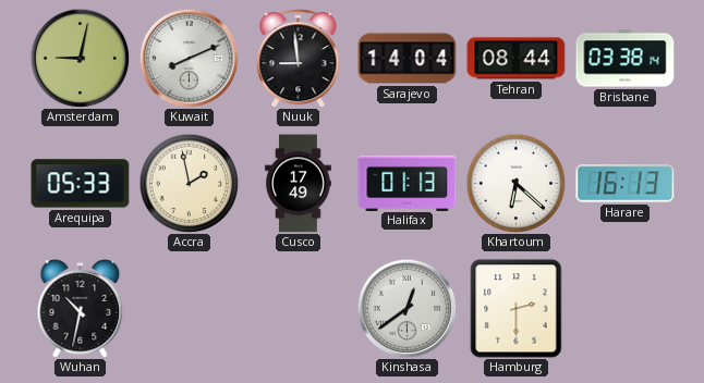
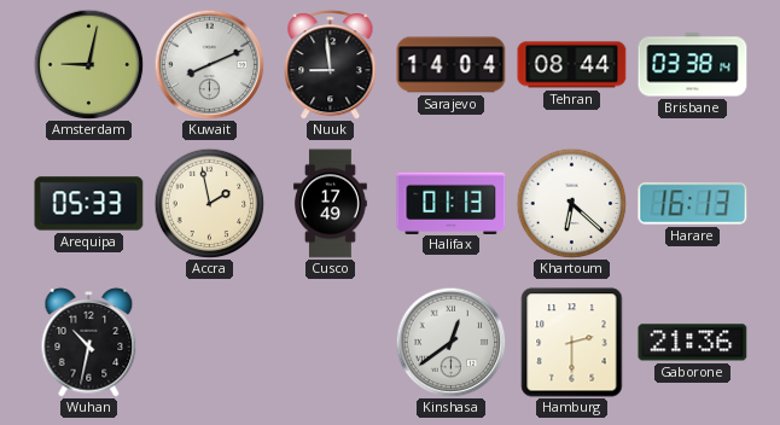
Gaborone: none -> 21:36 (693, 343)
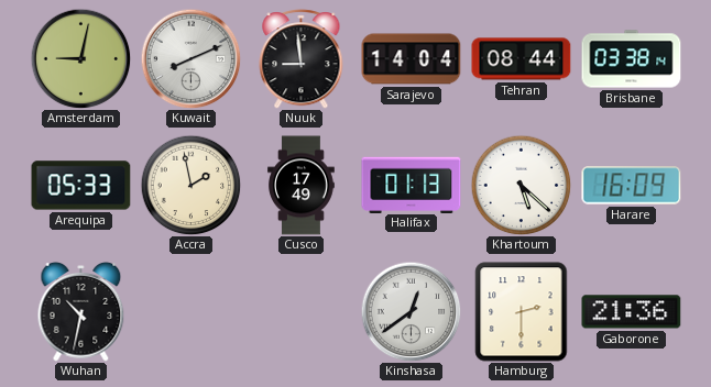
Khartoum: 6:22 -> 5:22 (521, 185)
Harare: 16:13 -> 16:09 (632, 186)
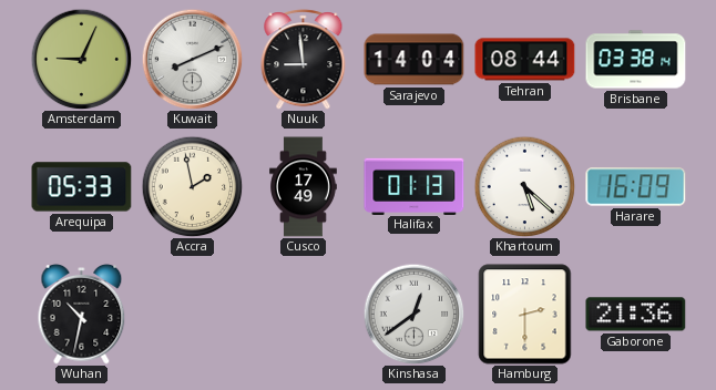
Amsterdam: 9:02 -> 9:04 (81, 59)
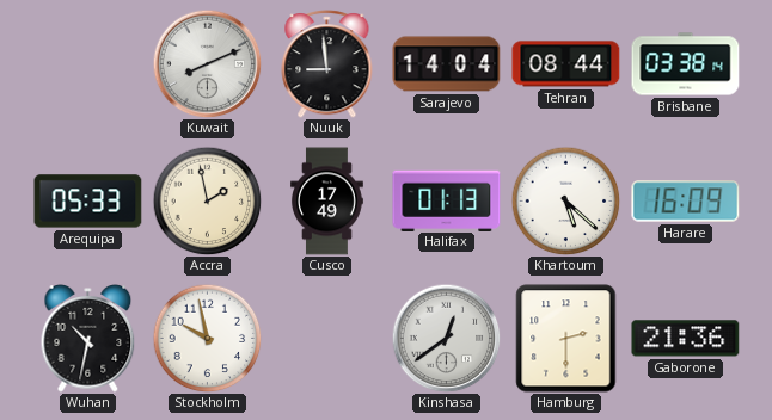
Amsterdam: 9:04 -> none (81, 59)
Stockholm: none -> 9:58 (207, 338)
